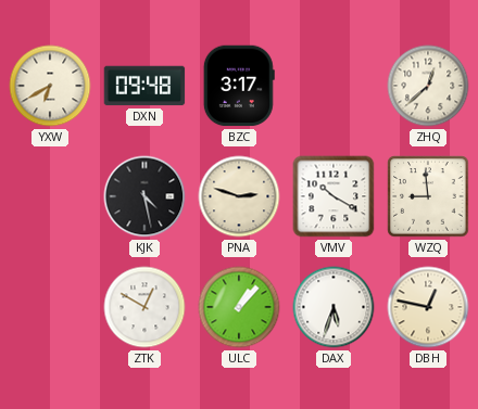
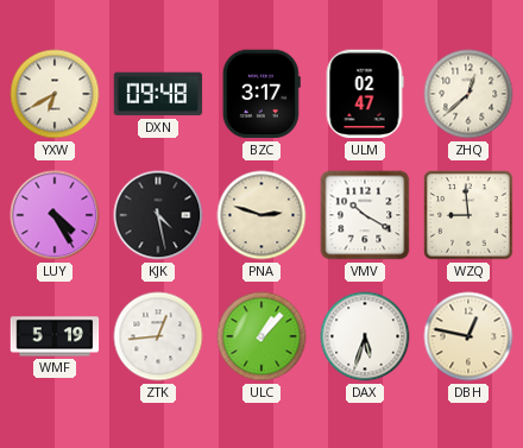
ULM: none -> 02:47 (365, 94)
LUY: none -> 4:25 (55, 215)
WMF: none -> 5:19 (55, 336)
ZTK: 12:50 -> 12:44 (158, 336)
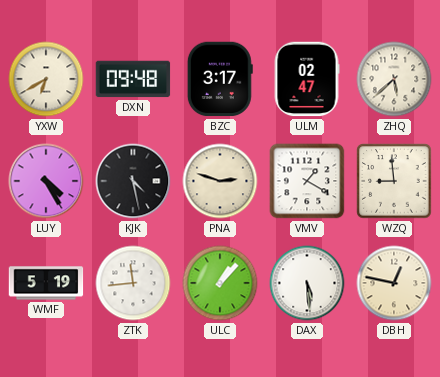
ZHQ: 12:38 -> 5:38 (394, 79)
VMV: 10:20 -> 1:20 (307, 181)
ZTK: 12:44 -> 11:44 (133, 283)
DAX: 5:33 -> 5:29 (307, 283)
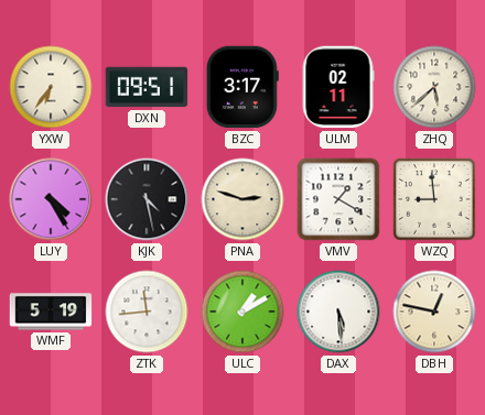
YXW: 6:40 -> 6:36 (51, 87)
DXN: 09:48 -> 09:51 (147, 87)
ULM: 02:47 -> 02:11 (338, 87)
ULC: 1:07 -> 1:10 (242, 312)
